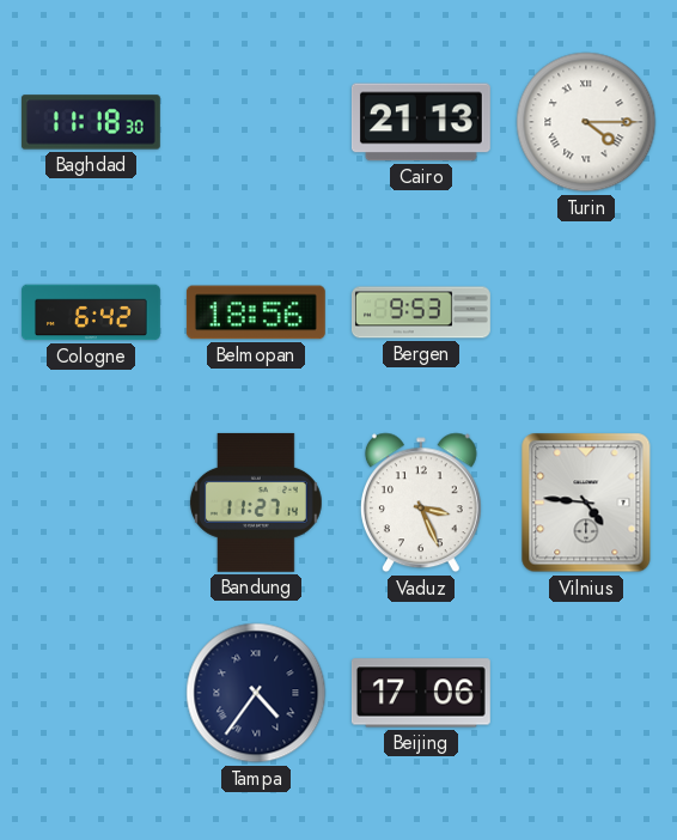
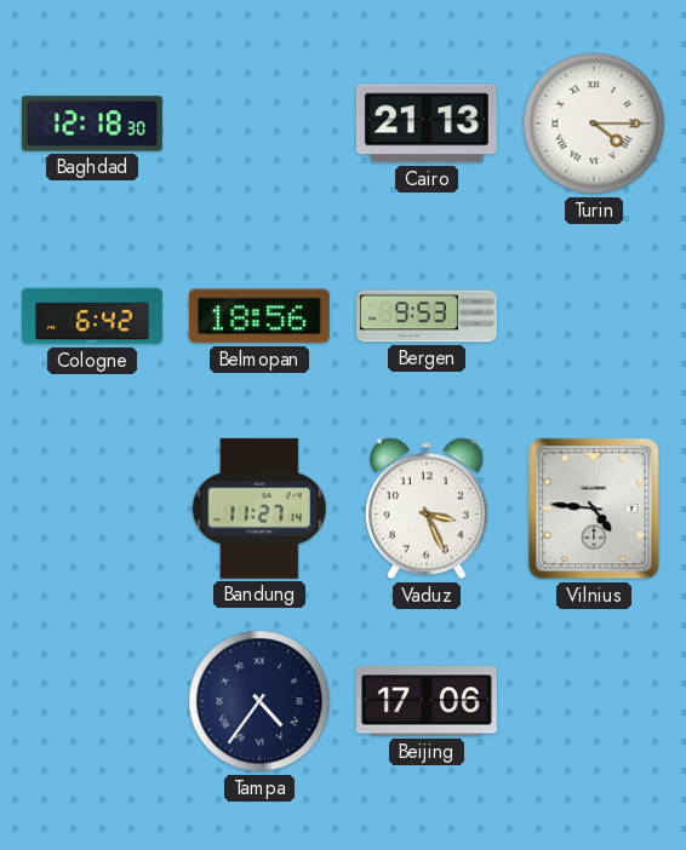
Baghdad: 11:18 -> 12:18 (92, 124)
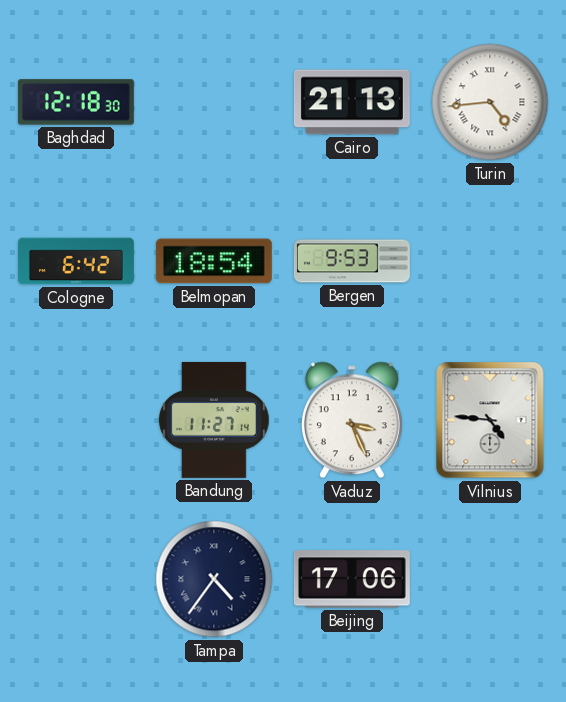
Turin: 4:15 -> 4:44 (490, 102)
Belmopan: 18:56 -> 18:54 (214, 261)
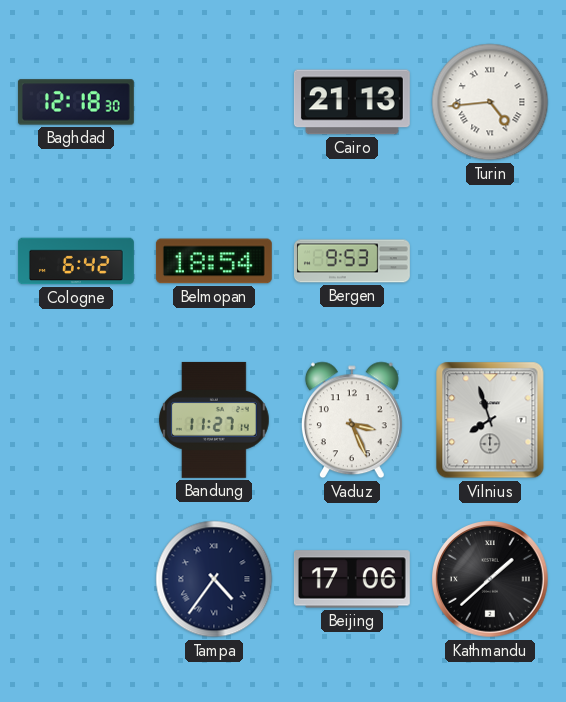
Vilnius: 4:46 -> 7:57 (490, 420)
Kathmandu: none -> 1:38 (490, 579)
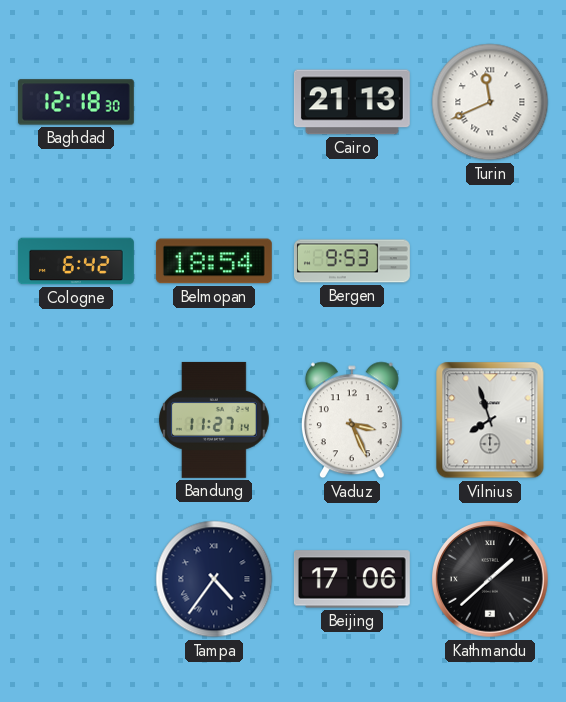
Turin: 4:44 -> 11:41 (490, 102)
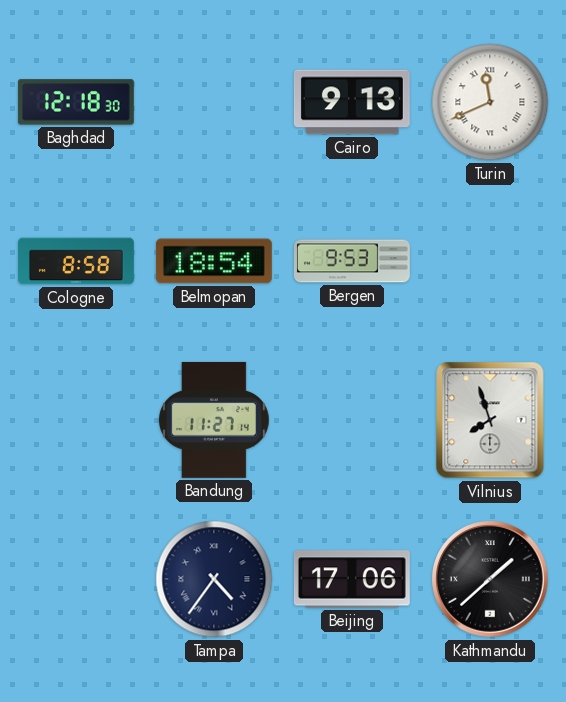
Cairo: 21:13 -> 9:13 (352, 102)
Cologne: 6:42 -> 8:58 (77, 261)
Vaduz: 3:26 -> none (352, 420)
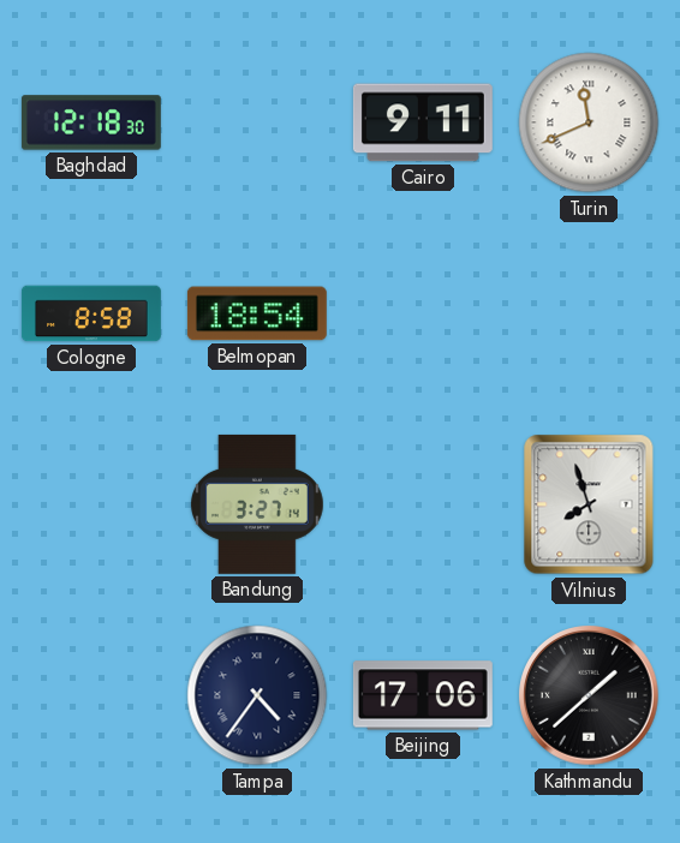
Cairo: 9:13 -> 9:11 (423, 122)
Bergen: 9:53 -> none (352, 261)
Bandung: 11:27 -> 3:27 (257, 504)
